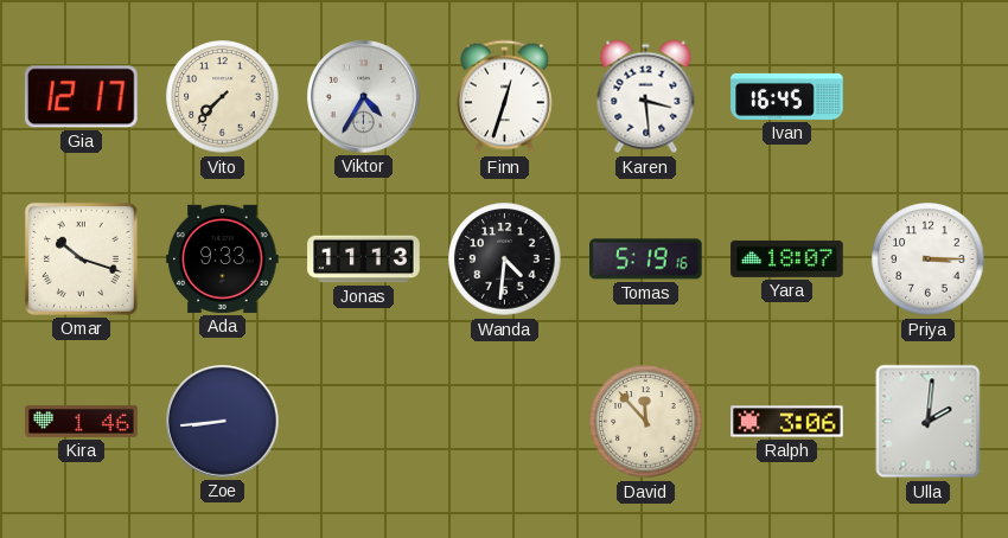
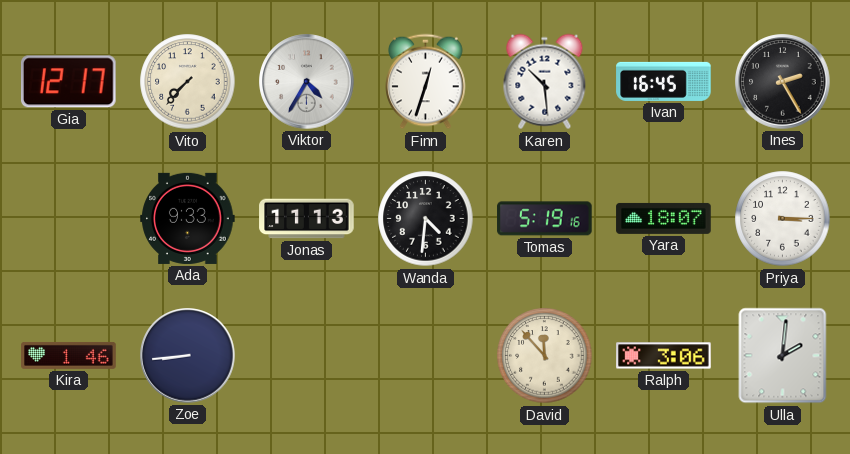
Karen: 3:29 -> 10:29 (545, 82)
Ines: none -> 2:25 (783, 82)
Omar: 10:18 -> none (81, 258)
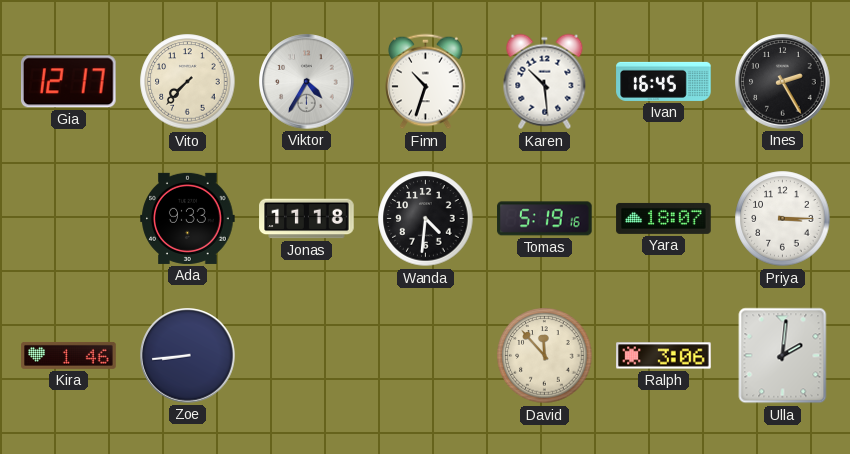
Finn: 12:33 -> 10:33 (426, 82)
Jonas: 11:13 -> 11:18 (307, 219)
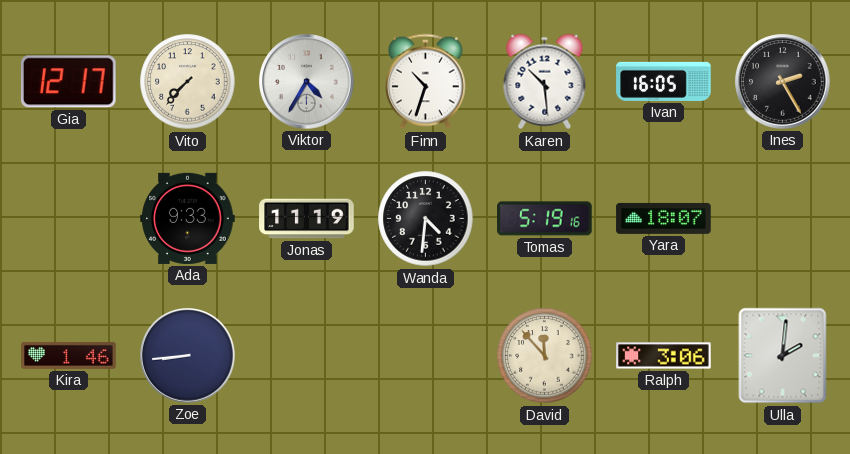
Ivan: 16:45 -> 16:05 (664, 81)
Jonas: 11:18 -> 11:19 (307, 219)
Priya: 3:15 -> none (783, 219)
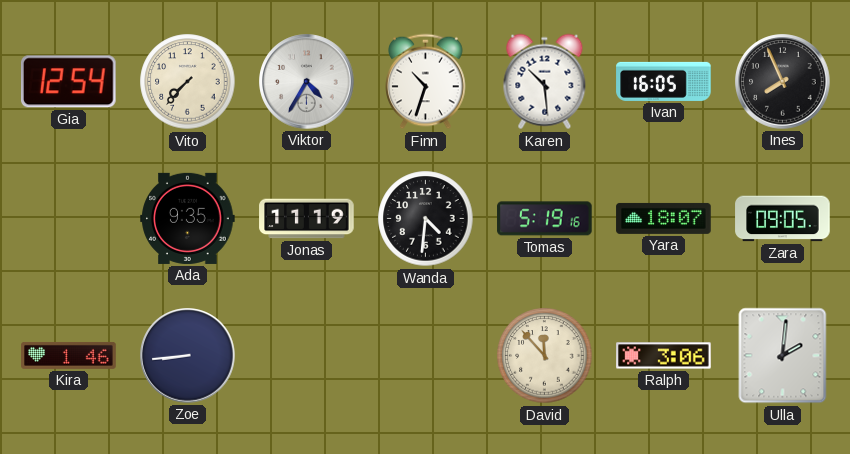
Gia: 12:17 -> 12:54 (68, 82)
Ines: 2:25 -> 7:56 (783, 82)
Ada: 9:33 -> 9:35 (188, 218)
Zara: none -> 09:05 (783, 219)
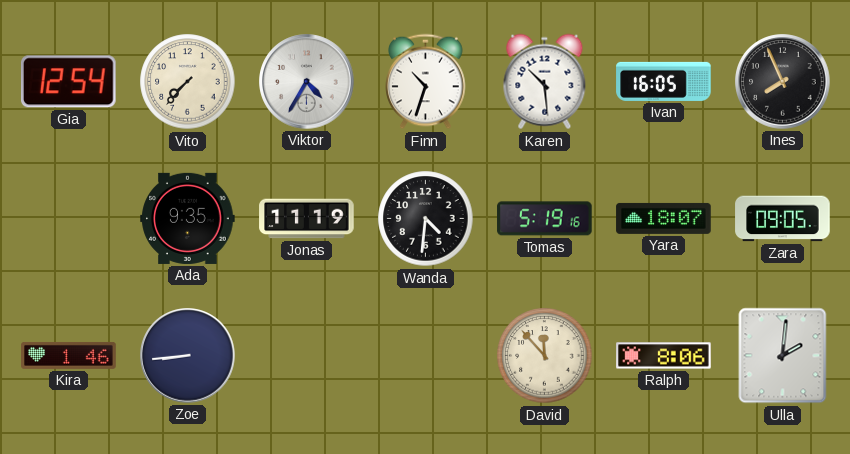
Ralph: 3:06 -> 8:06 (664, 356)
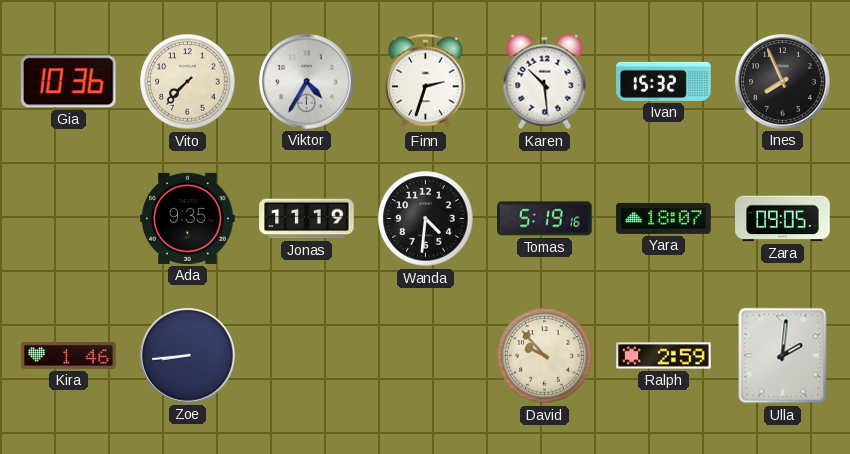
Gia: 12:54 -> 10:36 (68, 82)
Finn: 10:33 -> 2:33 (426, 82)
Ivan: 16:05 -> 15:32 (664, 81)
David: 11:53 -> 9:53 (545, 356)
Ralph: 8:06 -> 2:59 (664, 356)
